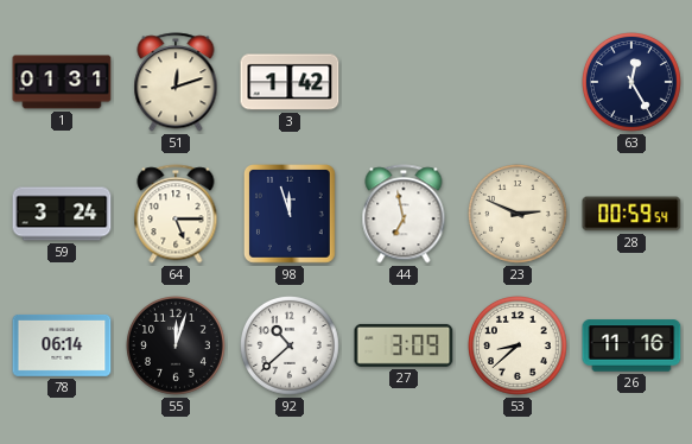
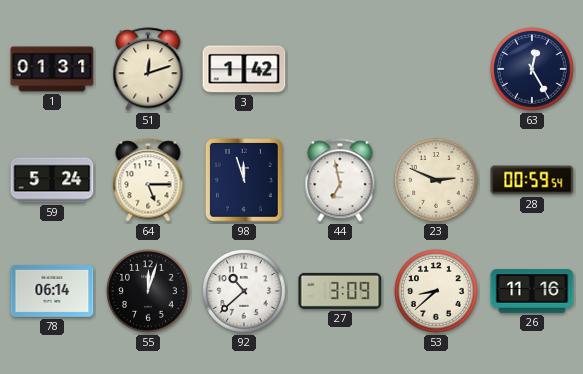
59: 3:24 -> 5:24 (52, 180)
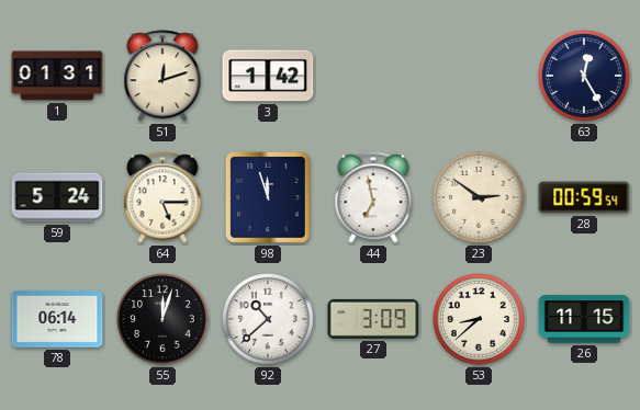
23: 2:49 -> 2:51 (480, 198)
26: 11:16 -> 11:15 (584, 319)
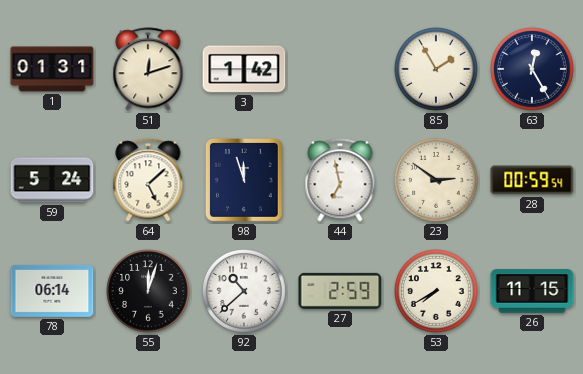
85: none -> 1:55 (437, 70)
64: 5:15 -> 5:08 (148, 180)
27: 3:09 -> 2:59 (340, 291)
53: 8:38 -> 7:40 (437, 292)
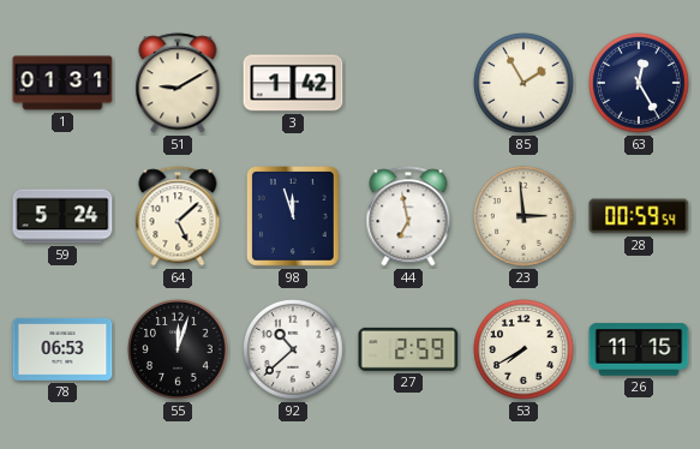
51: 12:12 -> 9:10 (178, 83)
23: 2:51 -> 2:59 (525, 217)
78: 06:14 -> 06:53 (62, 349)
